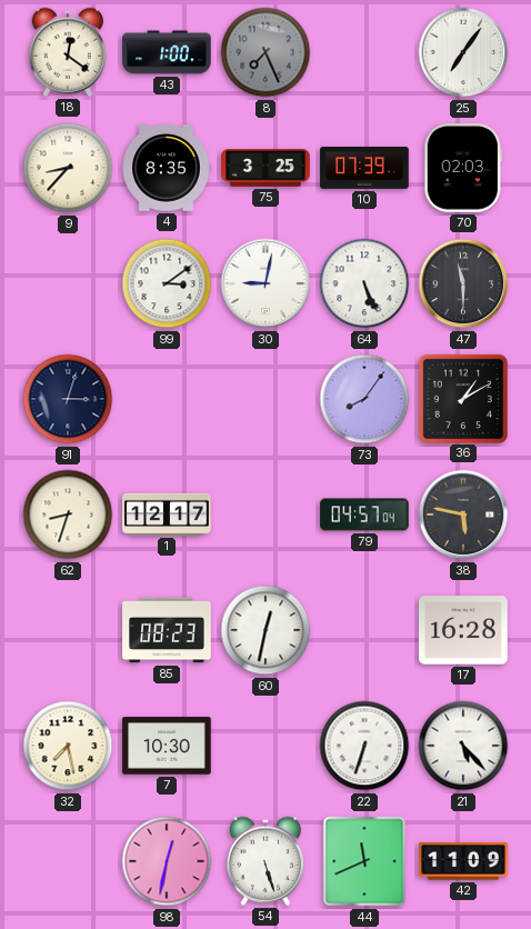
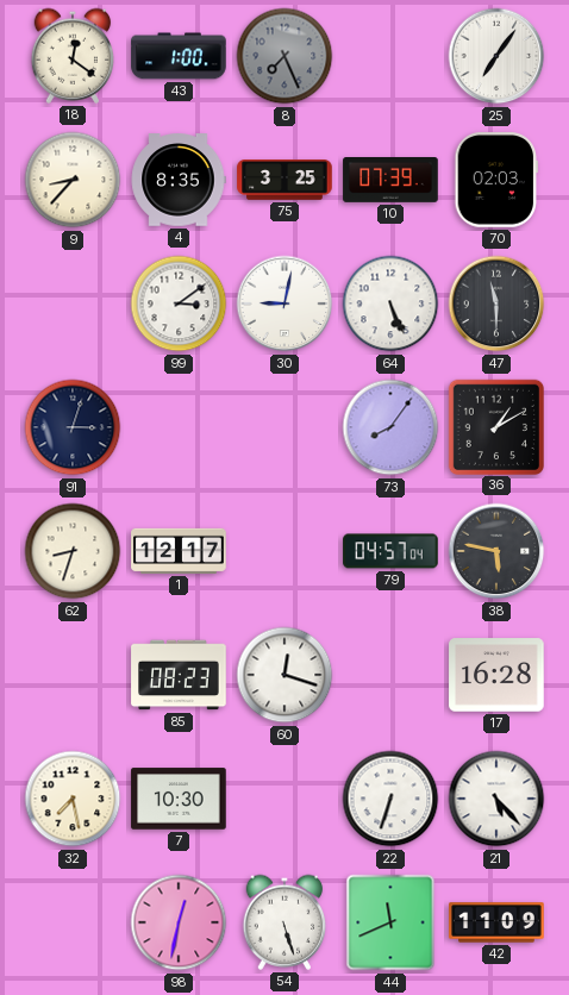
60: 12:32 -> 12:18 (284, 675)
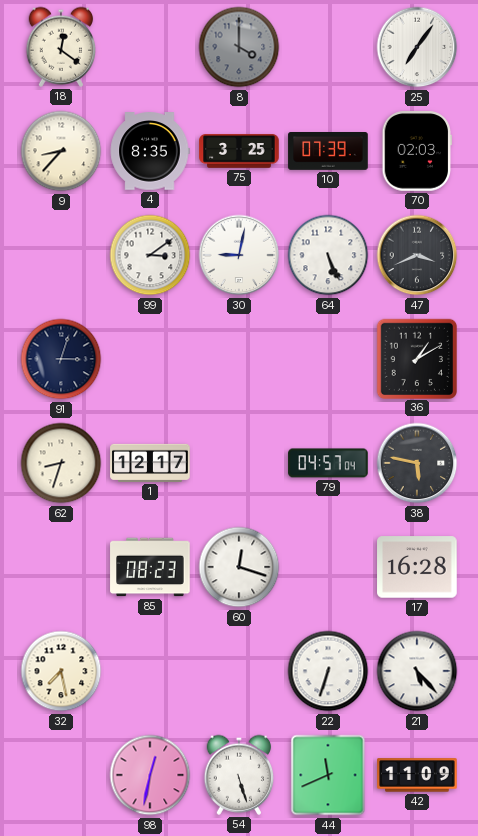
43: 1:00 -> none (179, 56)
8: 7:26 -> 4:00 (239, 47)
47: 11:30 -> 3:41 (417, 255)
73: 8:06 -> none (390, 427)
7: 10:30 -> none (179, 799)
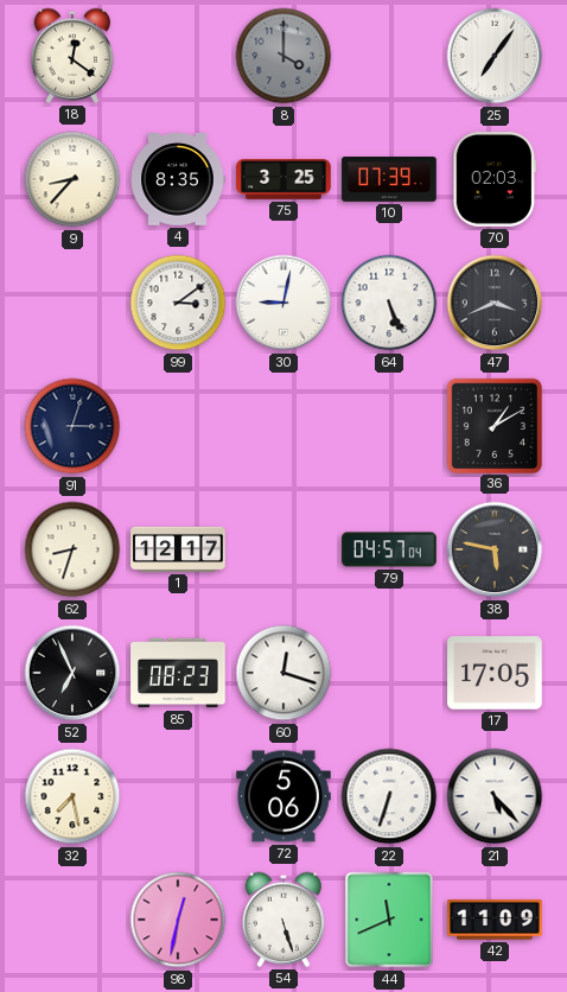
52: none -> 6:56 (72, 673)
17: 16:28 -> 17:05 (495, 673)
72: none -> 5:06 (283, 796)
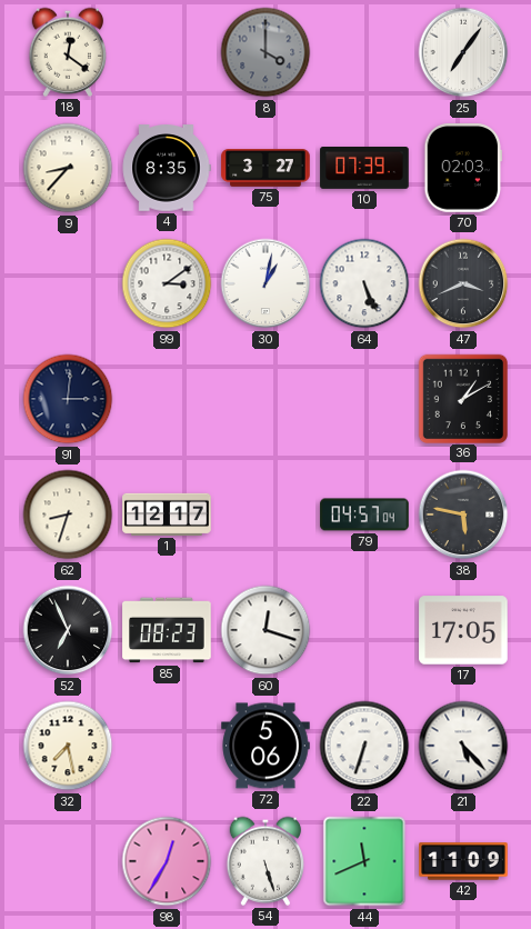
75: 3:25 -> 3:27 (265, 168)
30: 9:02 -> 1:02 (265, 283)
91: 3:03 -> 3:01 (68, 399)
98: 12:32 -> 12:35 (167, 861)
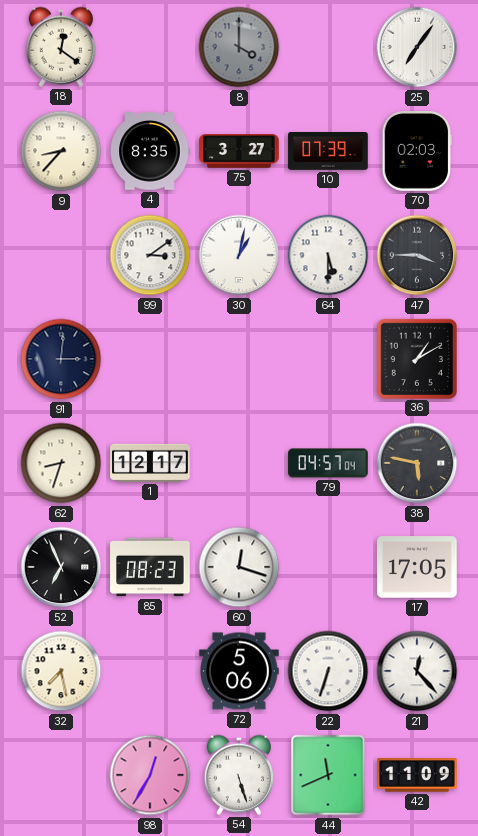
64: 5:26 -> 5:30 (328, 255)
47: 3:41 -> 3:45 (417, 255)
21: 5:23 -> 12:23 (417, 671)
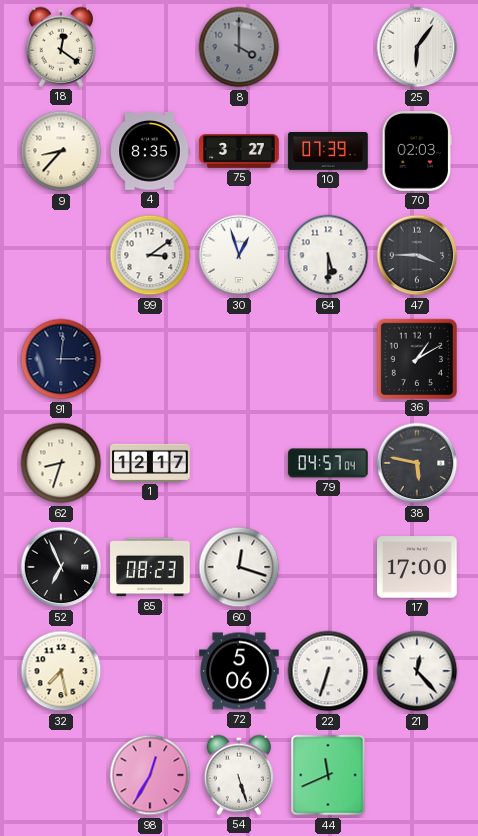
25: 7:06 -> 6:06 (417, 47)
30: 1:02 -> 12:57 (239, 255)
17: 17:05 -> 17:00 (417, 567)
42: 11:09 -> none (417, 775)
